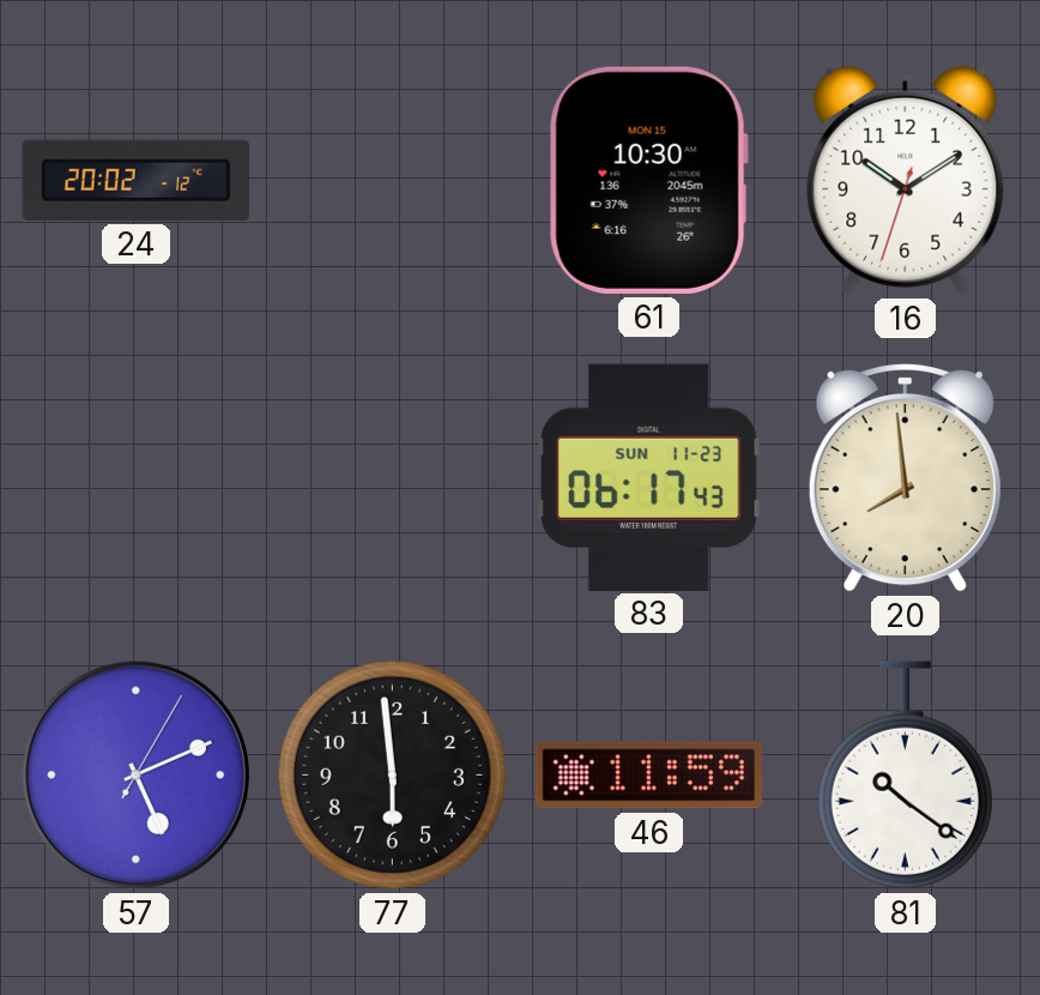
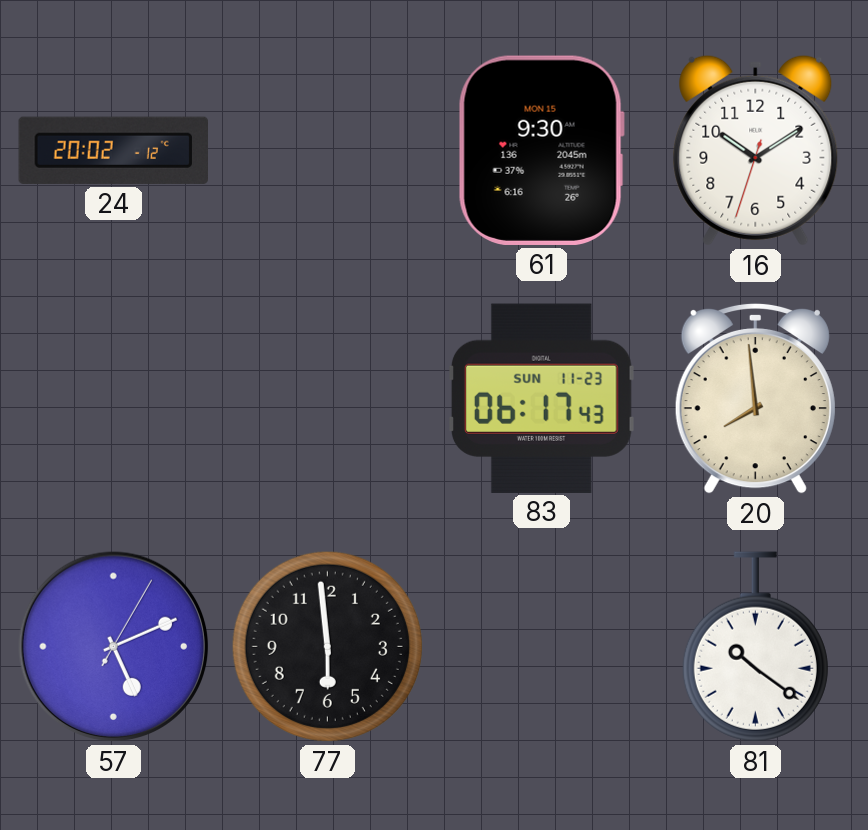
61: 10:30 -> 9:30 (541, 150)
46: 11:59 -> none (649, 776)
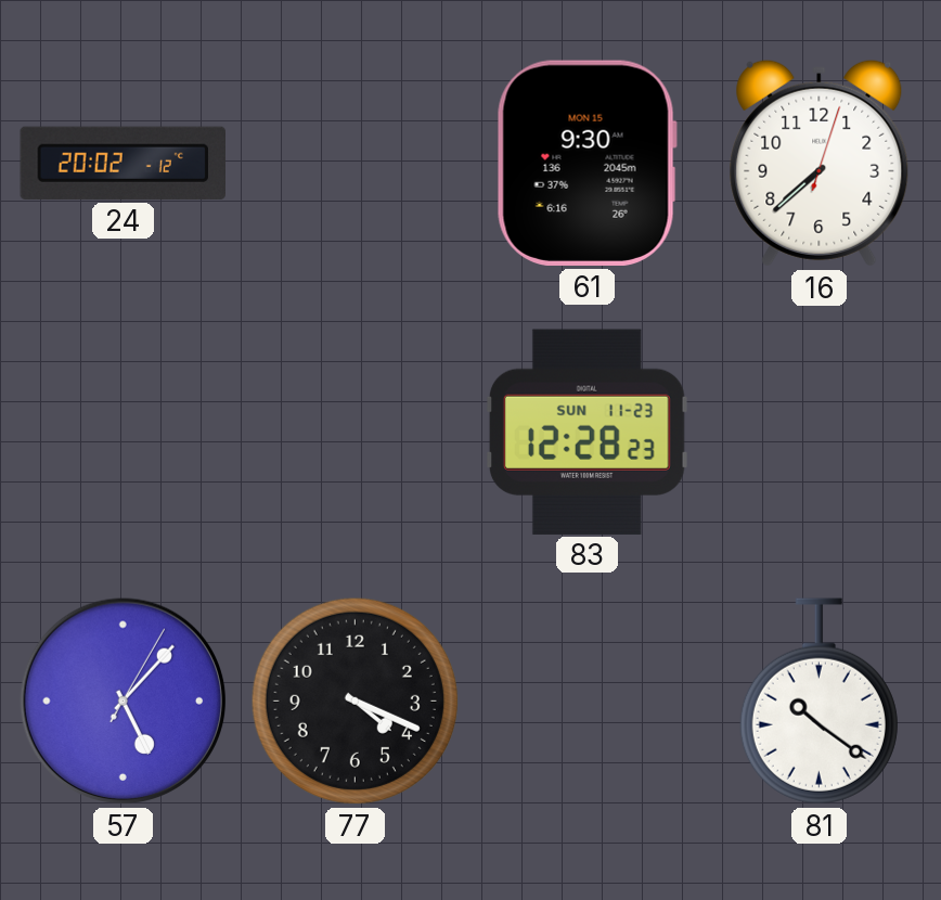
16: 10:09 -> 7:38 (820, 163)
83: 06:17 -> 12:28 (586, 432)
20: 7:59 -> none (755, 398)
57: 5:11 -> 5:07 (124, 702)
77: 5:59 -> 4:19 (355, 700)
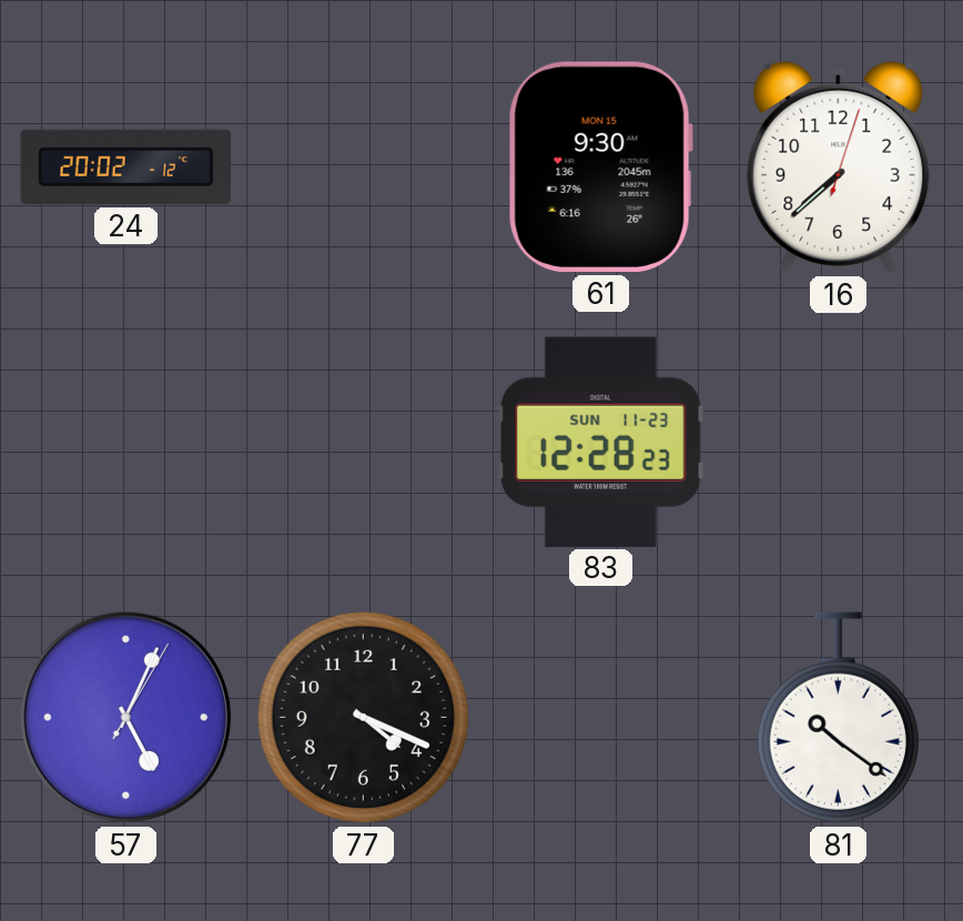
57: 5:07 -> 5:04 (126, 718)
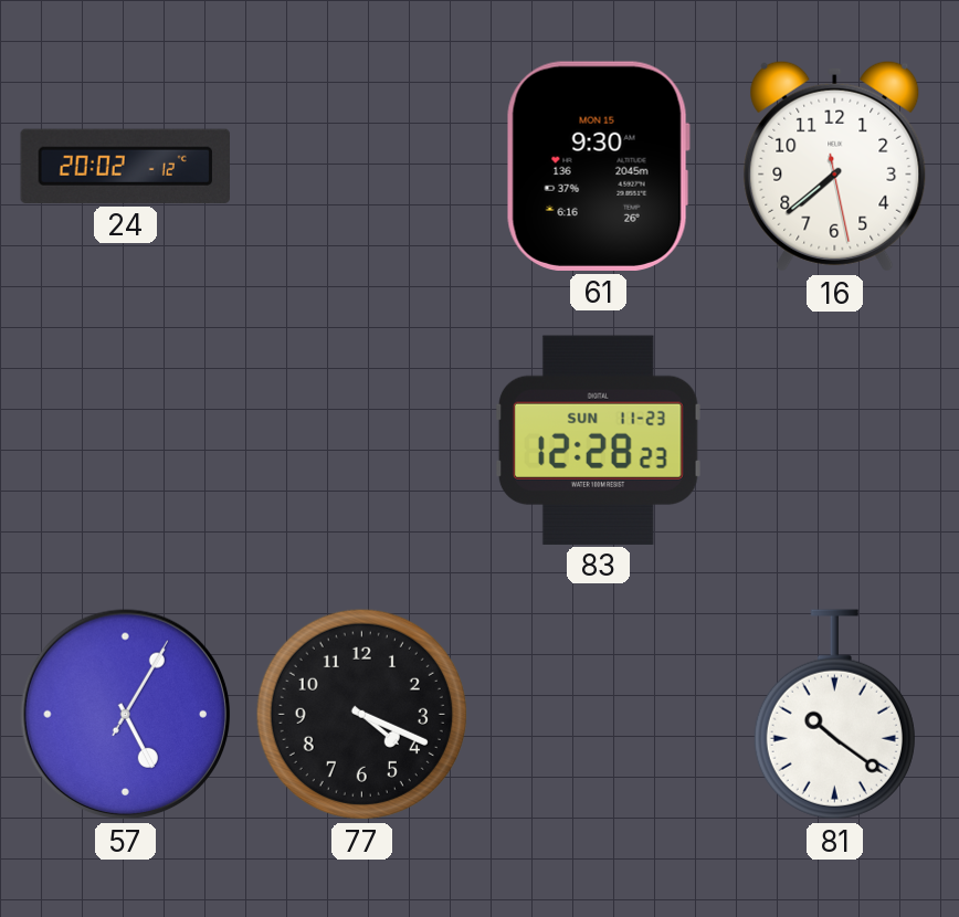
16: 7:38:03 -> 7:38:28 (835, 166)
57: 5:04 -> 5:05 (126, 715)
